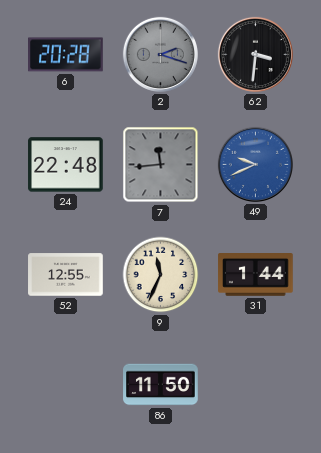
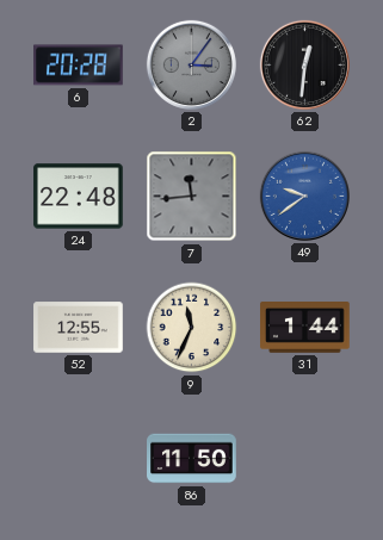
2: 2:18 -> 3:06 (191, 64)
62: 3:31 -> 12:31 (304, 64)
49: 9:41 -> 9:39 (304, 195)
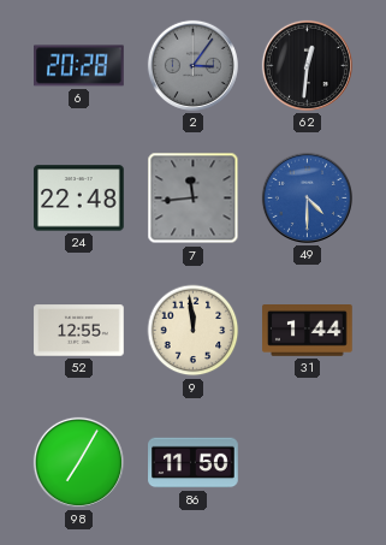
49: 9:39 -> 4:30 (307, 197)
9: 11:34 -> 11:59 (194, 331)
98: none -> 7:05 (78, 462)
